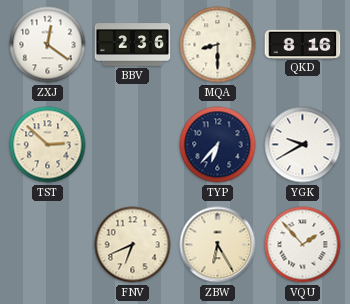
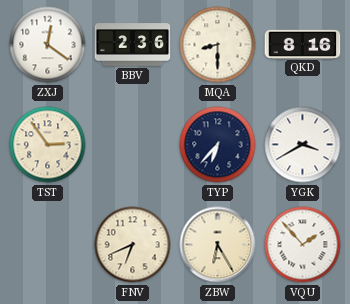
TST: 2:52 -> 2:54 (48, 145)
YGK: 9:40 -> 3:40 (303, 145)
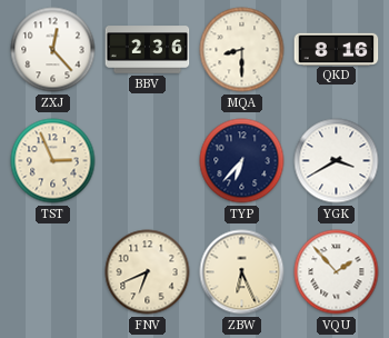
ZXJ: 12:21 -> 12:23 (53, 50)
TST: 2:54 -> 2:56 (53, 161)
ZBW: 6:25 -> 6:26 (242, 272)
